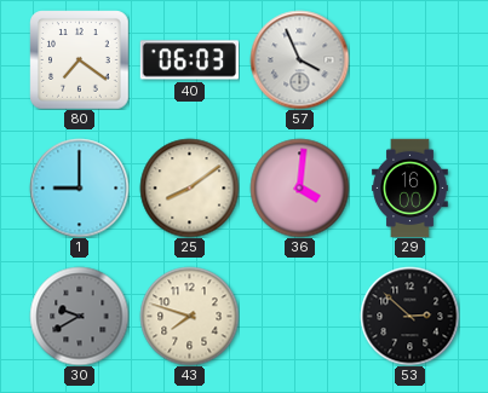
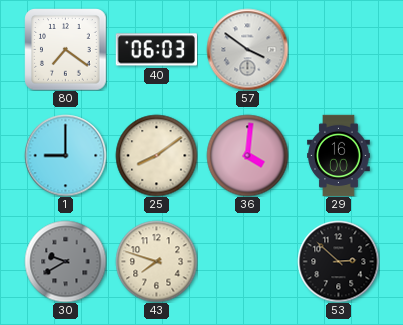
57: 3:56 -> 3:51 (247, 49)
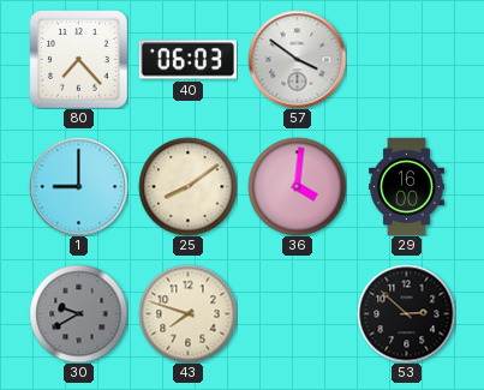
80: 7:21 -> 7:23 (78, 59)
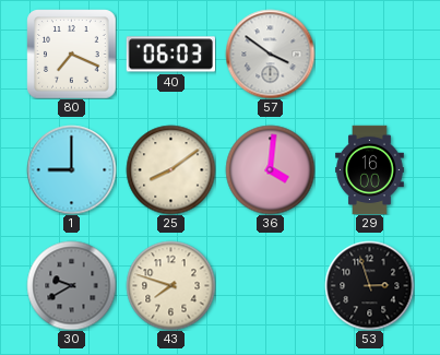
80: 7:23 -> 7:19 (71, 54)
53: 2:52 -> 2:57 (369, 285)
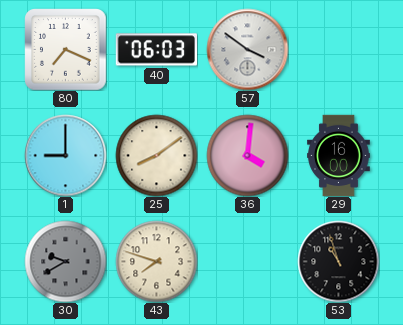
53: 2:57 -> 10:57 (338, 261)
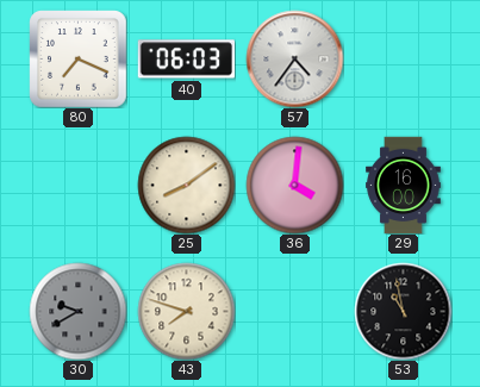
57: 3:51 -> 4:36 (294, 58)
1: 9:00 -> none (65, 155)
53: 10:57 -> 10:58 (403, 311)
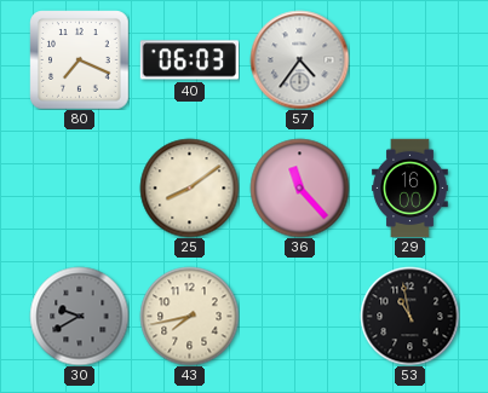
36: 4:01 -> 11:23 (299, 187)
43: 7:48 -> 7:43 (189, 316)
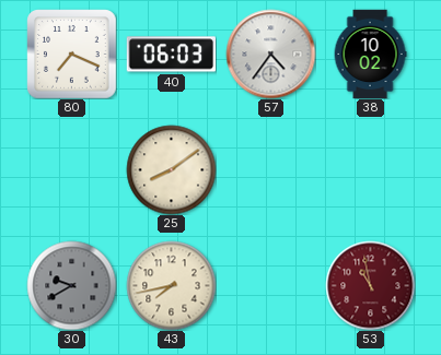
38: none -> 10:02 (370, 54)
36: 11:23 -> none (299, 187)
29: 16:00 -> none (411, 187)
53 dial: black -> burgundy (370, 285)
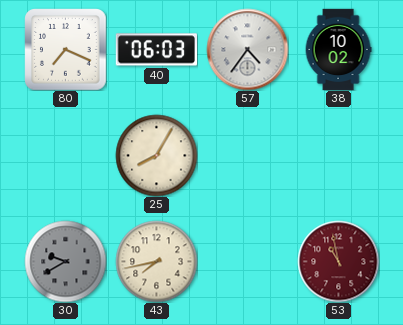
25: 8:09 -> 8:05 (156, 155)
